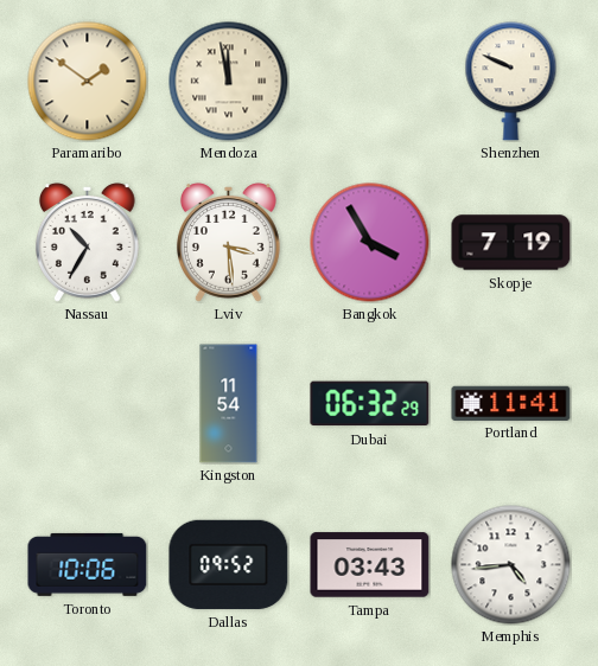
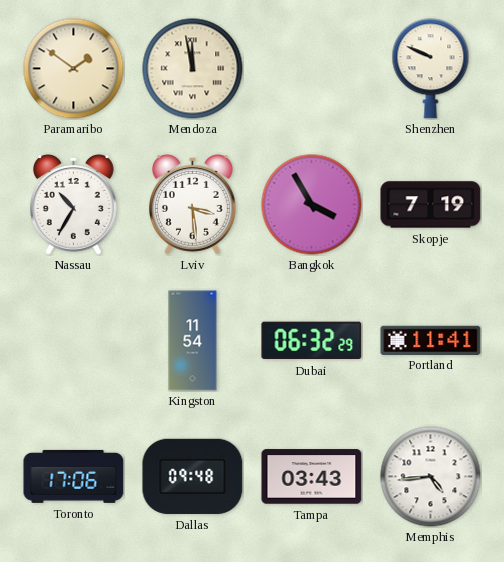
Toronto: 10:06 -> 17:06 (74, 476)
Dallas: 09:52 -> 09:48 (193, 476)
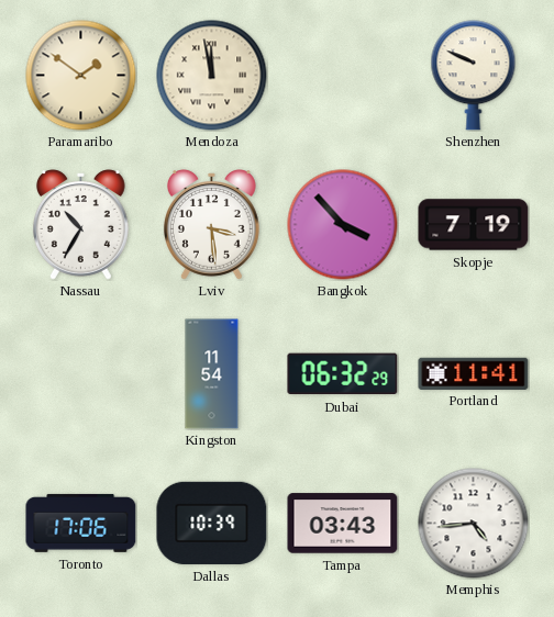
Bangkok: 3:55 -> 3:53 (343, 225)
Dallas: 09:48 -> 10:39 (212, 523)
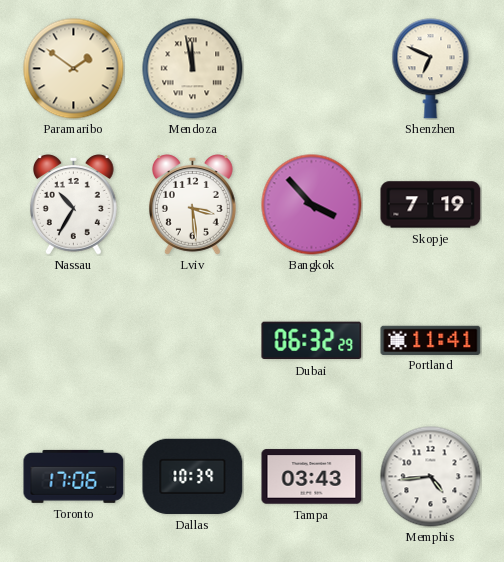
Shenzhen: 9:49 -> 6:49 (431, 69)
Kingston: 11:54 -> none (212, 374)
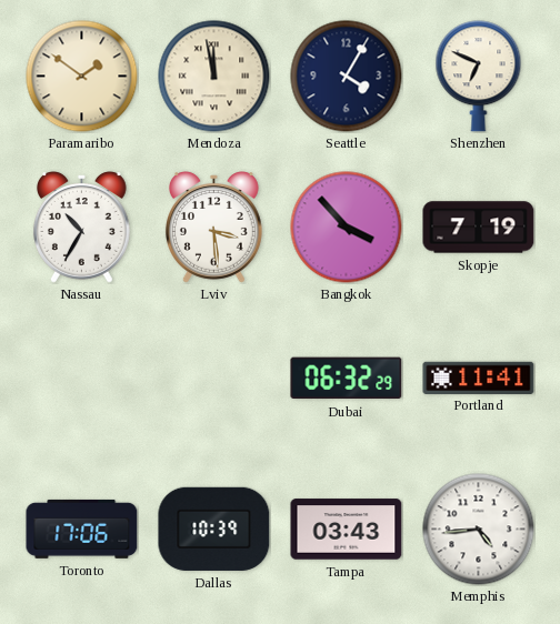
Seattle: none -> 4:05 (347, 77)
